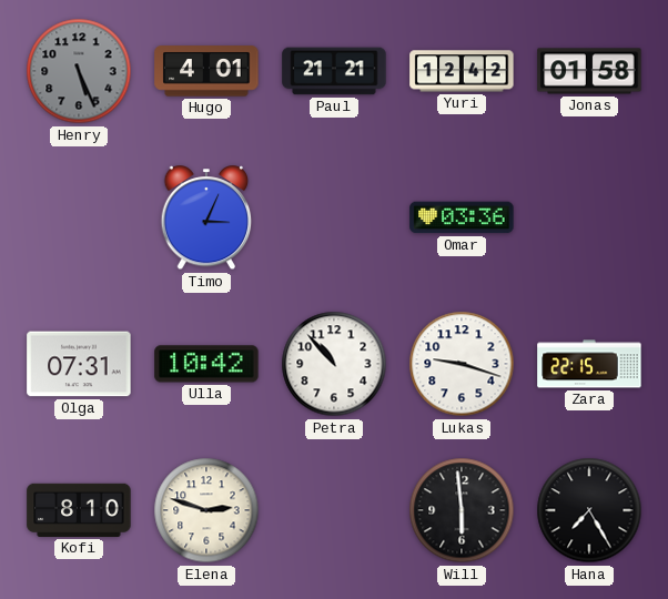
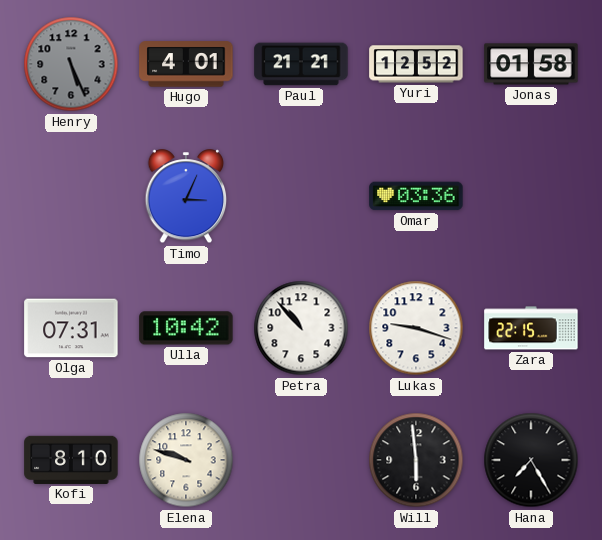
Yuri: 12:42 -> 12:52 (416, 64)
Elena: 2:48 -> 9:48 (186, 460)
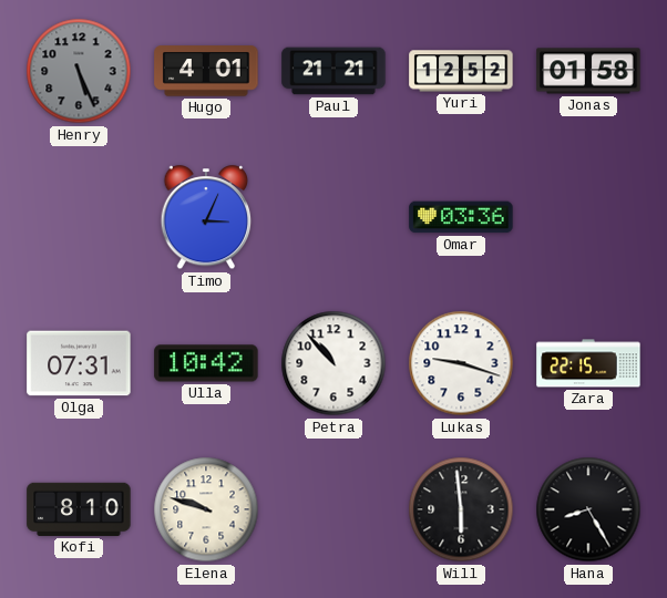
Hana: 7:25 -> 8:25 (588, 509)
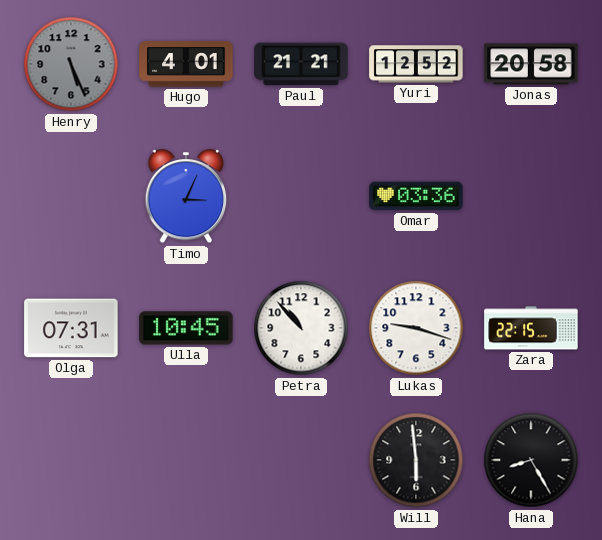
Jonas: 01:58 -> 20:58 (531, 64)
Ulla: 10:42 -> 10:45 (186, 328)
Kofi: 8:10 -> none (79, 509)
Elena: 9:48 -> none (206, 509)
